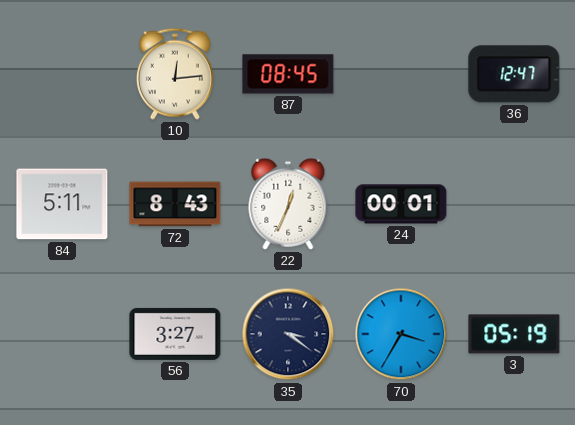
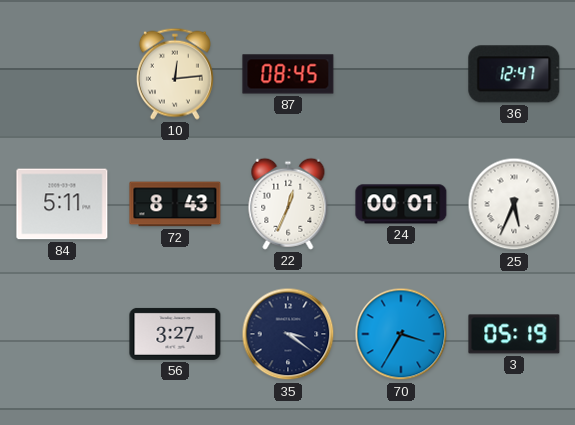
25: none -> 5:34 (514, 204)
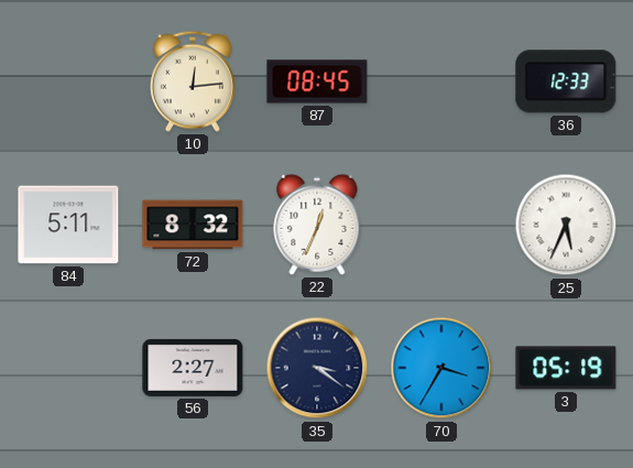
36: 12:47 -> 12:33 (566, 81)
72: 8:43 -> 8:32 (193, 225)
24: 00:01 -> none (401, 204)
56: 3:27 -> 2:27 (193, 368)
